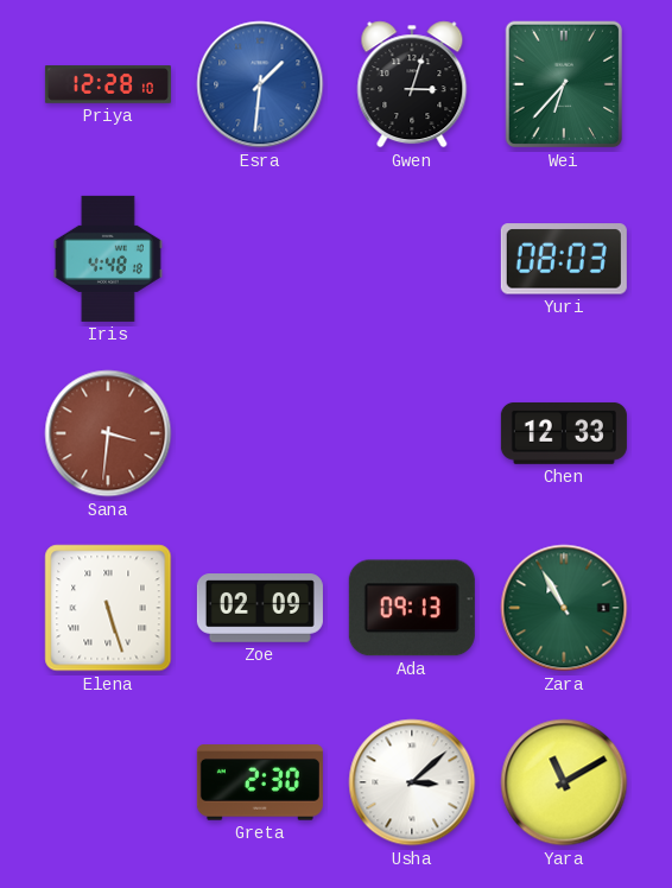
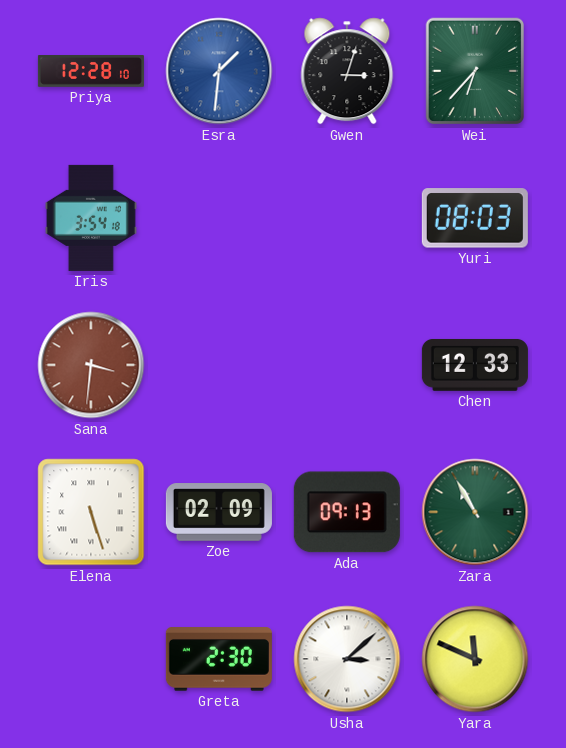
Iris: 4:48 -> 3:54 (91, 218)
Yara: 11:10 -> 11:49 (475, 659)
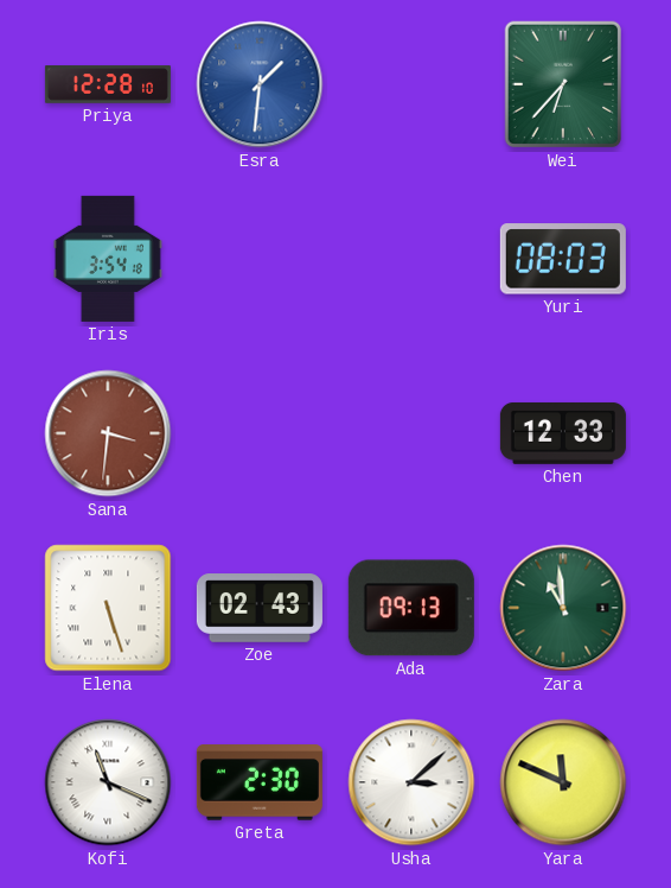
Gwen: 3:03 -> none (347, 71)
Zoe: 02:09 -> 02:43 (260, 608)
Zara: 10:55 -> 10:59 (563, 608)
Kofi: none -> 11:19 (108, 782)
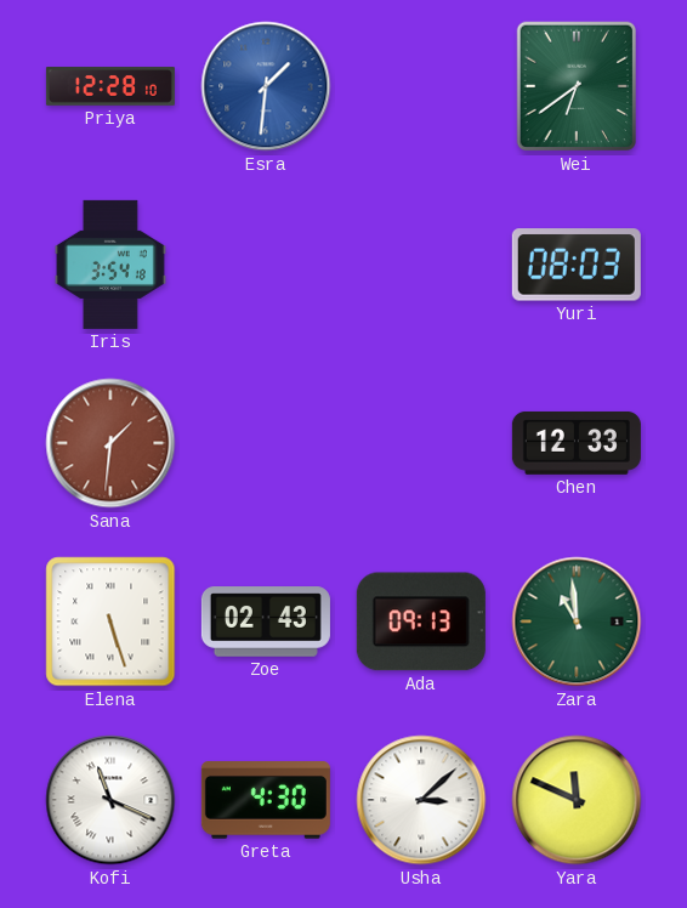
Wei: 6:37 -> 6:39 (577, 86)
Sana: 3:31 -> 1:31 (110, 443)
Greta: 2:30 -> 4:30 (266, 800)
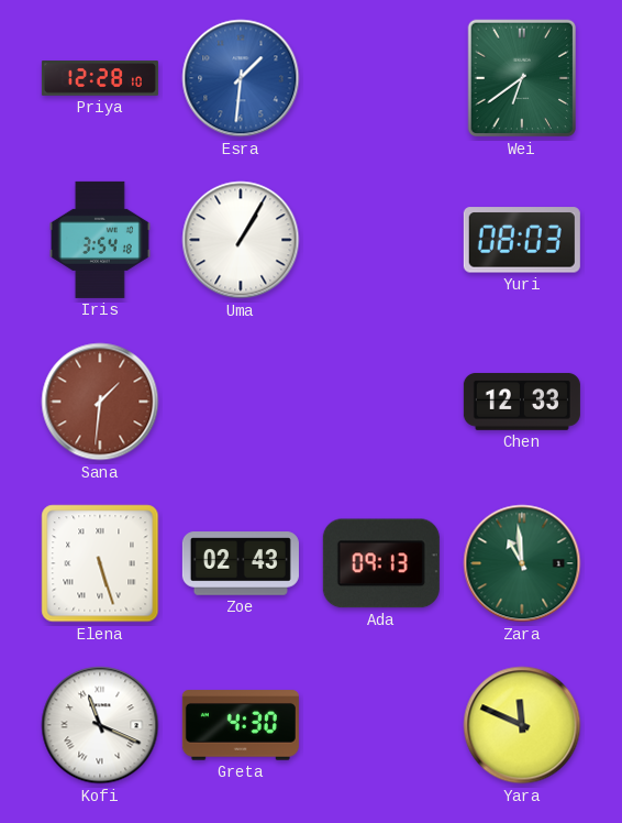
Uma: none -> 1:05 (241, 240)
Usha: 3:08 -> none (421, 800)
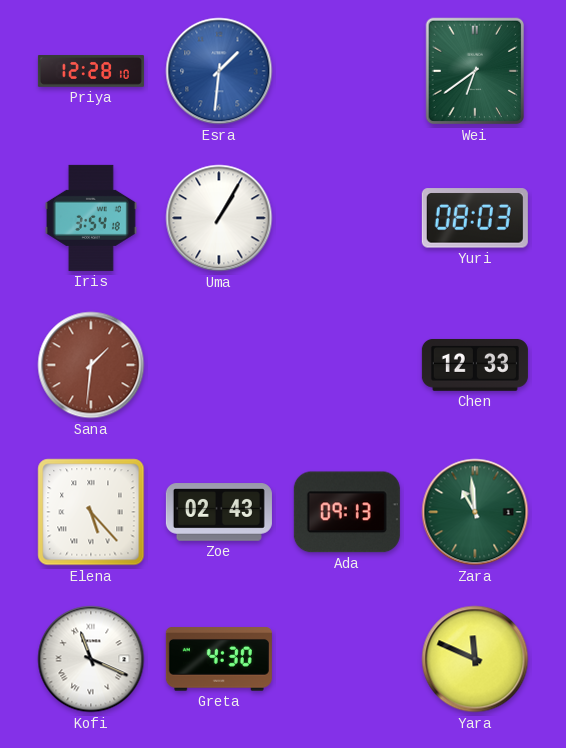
Elena: 5:27 -> 5:23 (91, 512)
